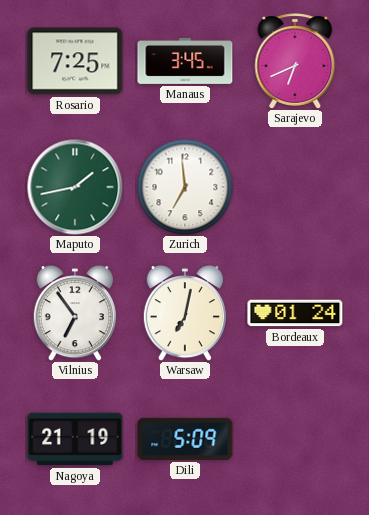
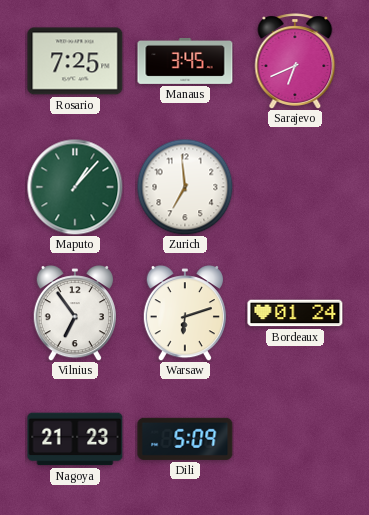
Maputo: 1:43 -> 1:07 (75, 187)
Warsaw: 7:02 -> 6:12 (185, 314)
Nagoya: 21:19 -> 21:23 (75, 439)
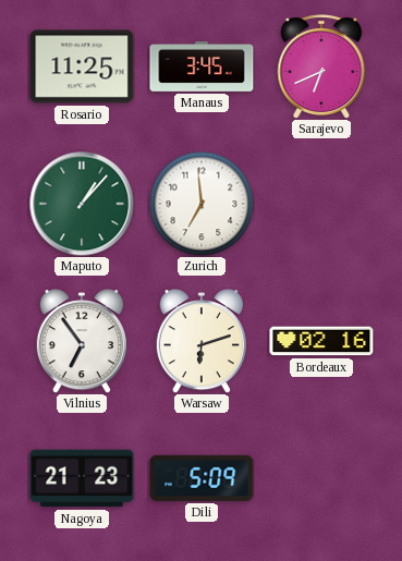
Rosario: 7:25 -> 11:25 (82, 66)
Bordeaux: 01:24 -> 02:16 (321, 341)
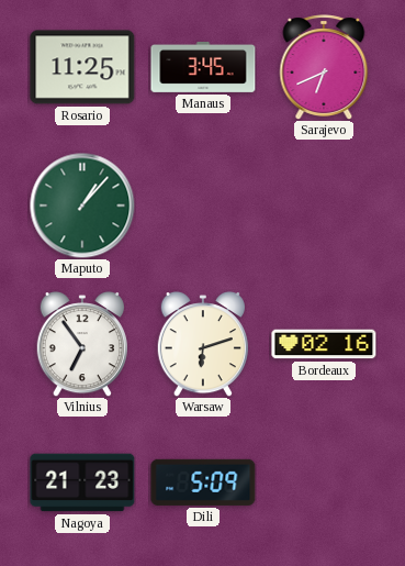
Zurich: 6:59 -> none (202, 204)
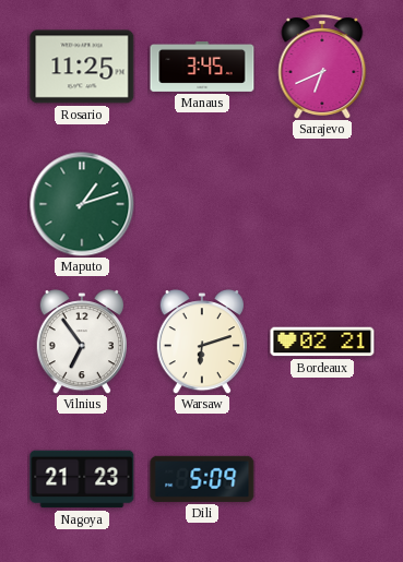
Maputo: 1:07 -> 1:12 (82, 204)
Bordeaux: 02:16 -> 02:21 (322, 342)
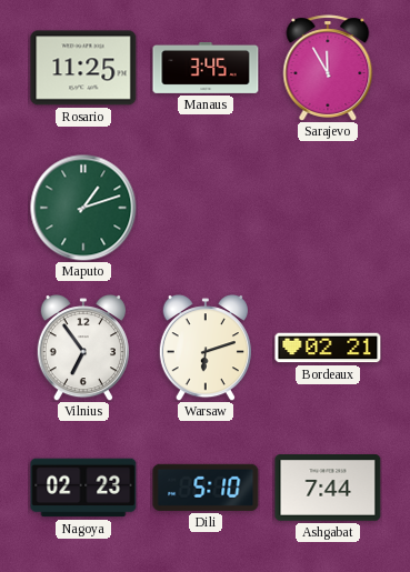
Sarajevo: 6:41 -> 11:55 (328, 68)
Nagoya: 21:23 -> 02:23 (83, 488)
Dili: 5:09 -> 5:10 (206, 488)
Ashgabat: none -> 7:44 (328, 488)
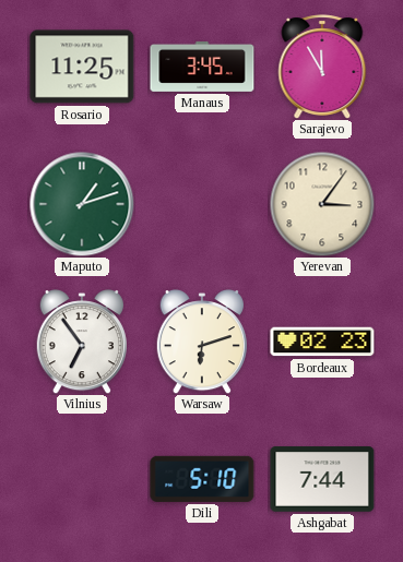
Yerevan: none -> 3:06 (322, 204)
Bordeaux: 02:21 -> 02:23 (322, 342)
Nagoya: 02:23 -> none (83, 488)
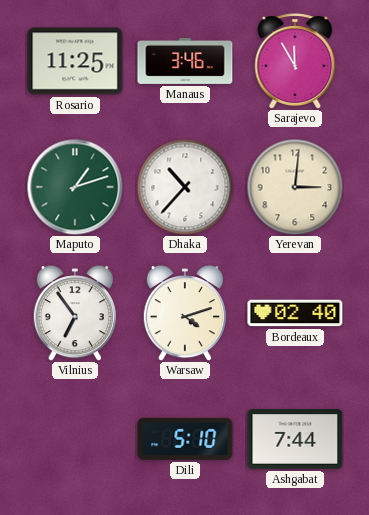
Manaus: 3:45 -> 3:46 (185, 61)
Dhaka: none -> 10:37 (185, 187)
Yerevan: 3:06 -> 3:01 (295, 187)
Warsaw: 6:12 -> 4:12 (185, 314)
Bordeaux: 02:23 -> 02:40 (295, 313)
